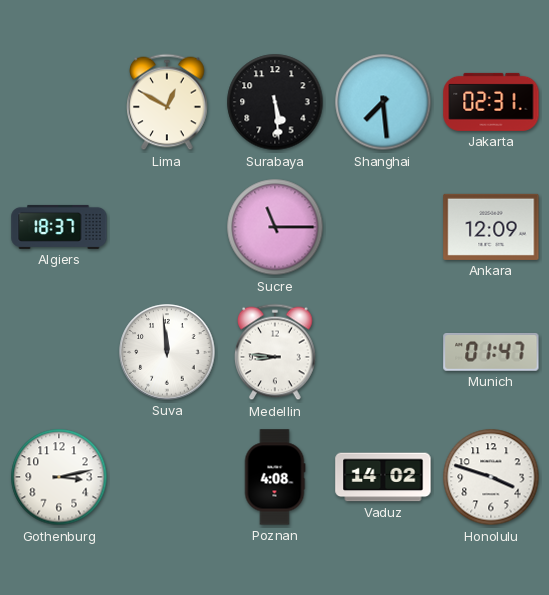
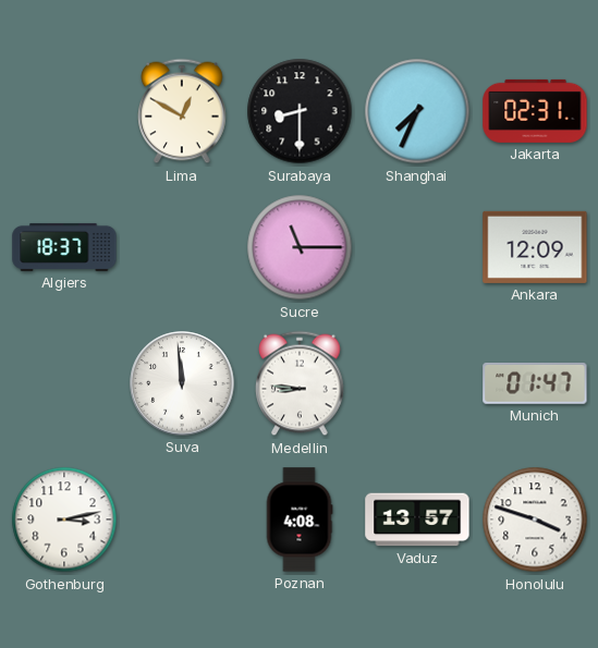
Surabaya: 5:29 -> 8:30 (300, 111)
Shanghai: 7:29 -> 7:34 (417, 111)
Vaduz: 14:02 -> 13:57 (417, 519)
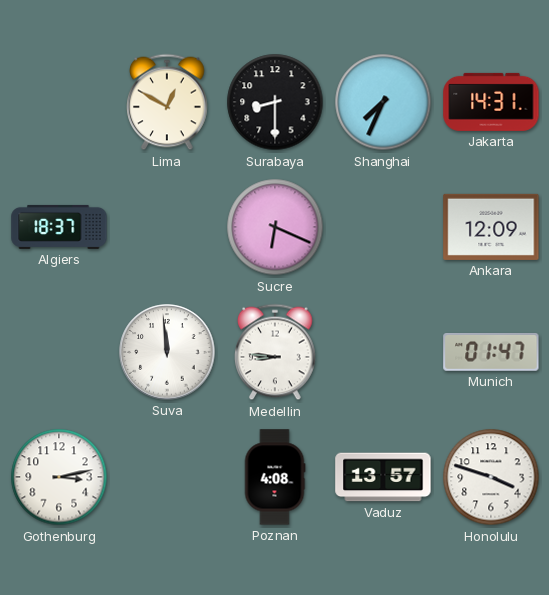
Jakarta: 02:31 -> 14:31 (491, 102)
Sucre: 11:15 -> 6:19 (275, 227)
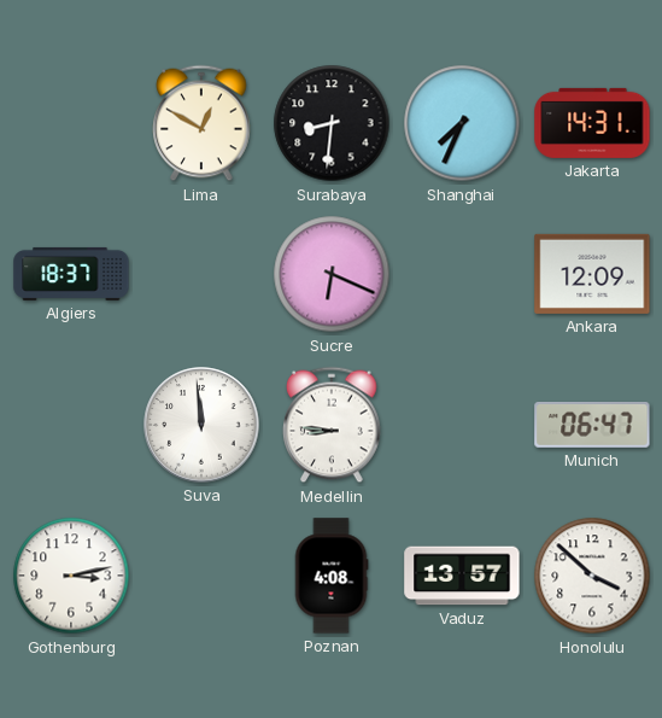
Surabaya: 8:30 -> 8:31 (332, 123)
Munich: 01:47 -> 06:47 (592, 426)
Honolulu: 3:48 -> 3:52 (592, 576)
